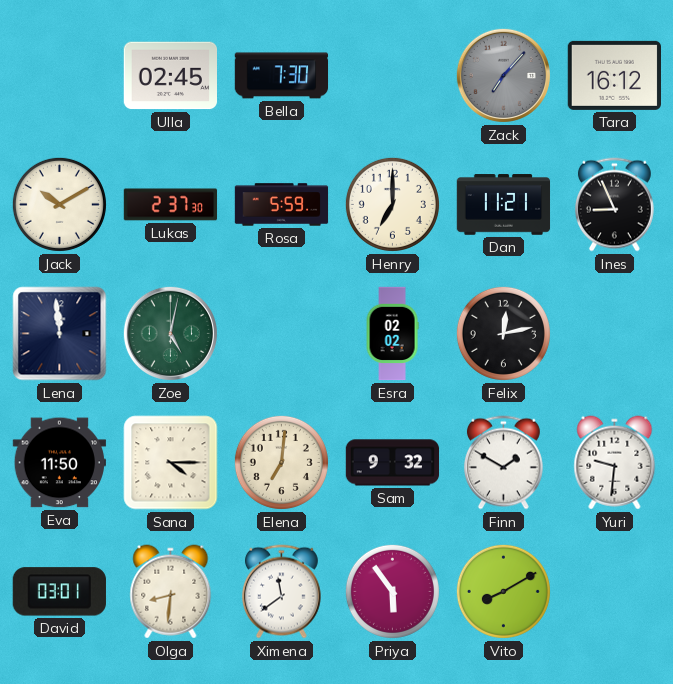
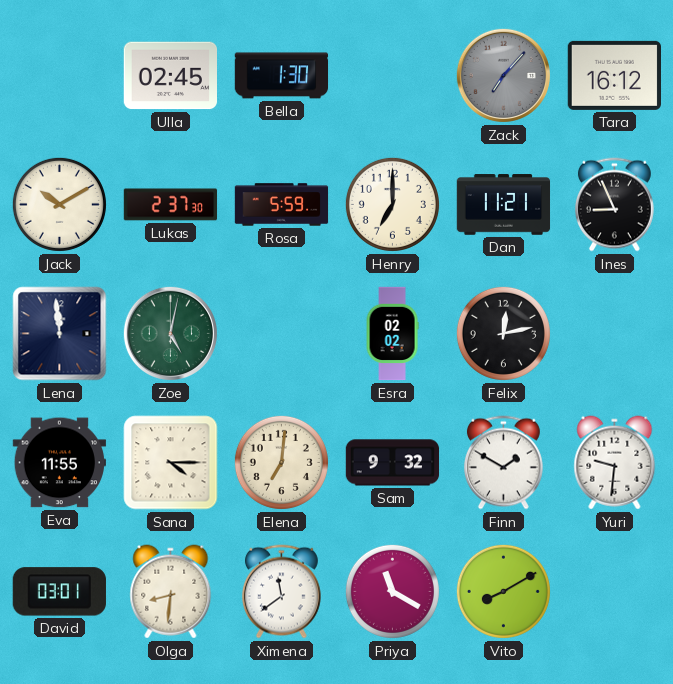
Bella: 7:30 -> 1:30 (282, 76)
Eva: 11:50 -> 11:55 (59, 463)
Priya: 5:54 -> 11:20 (392, 591)
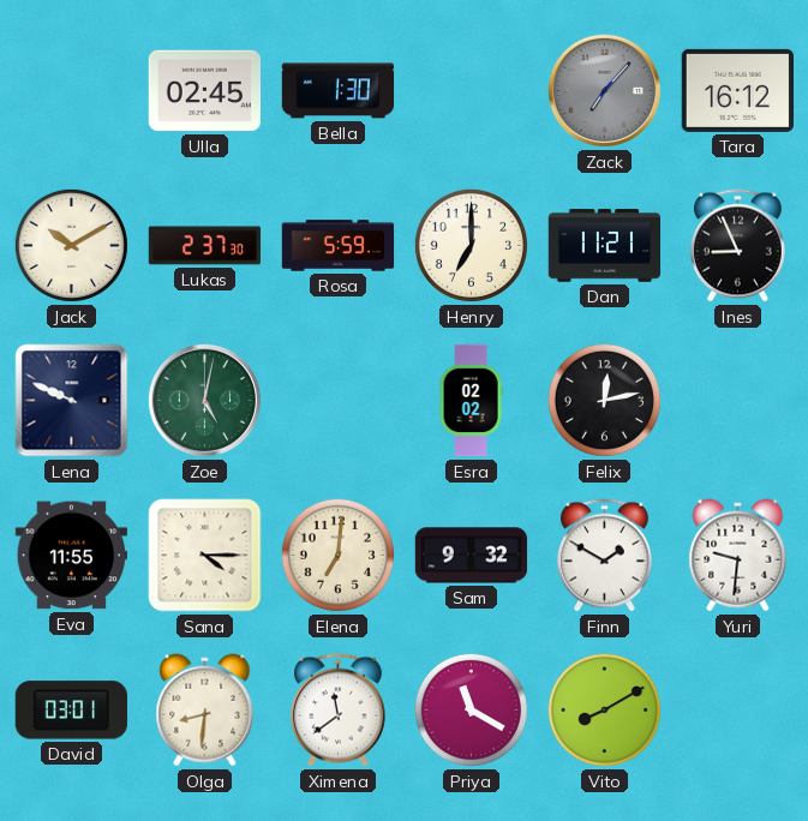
Lena: 11:59 -> 9:49 (72, 401)
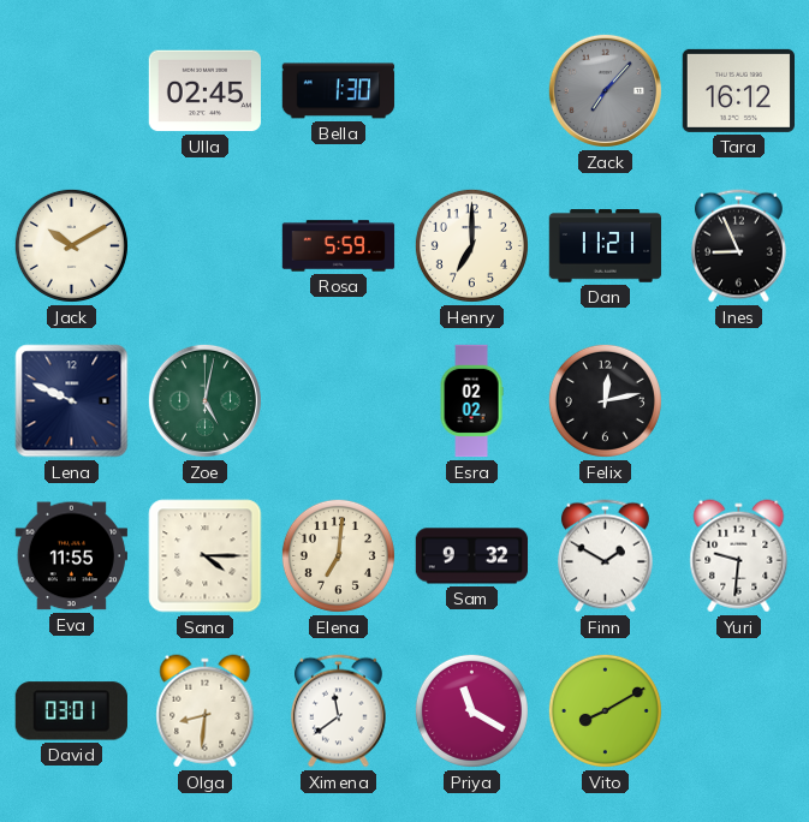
Lukas: 2:37 -> none (205, 246)
